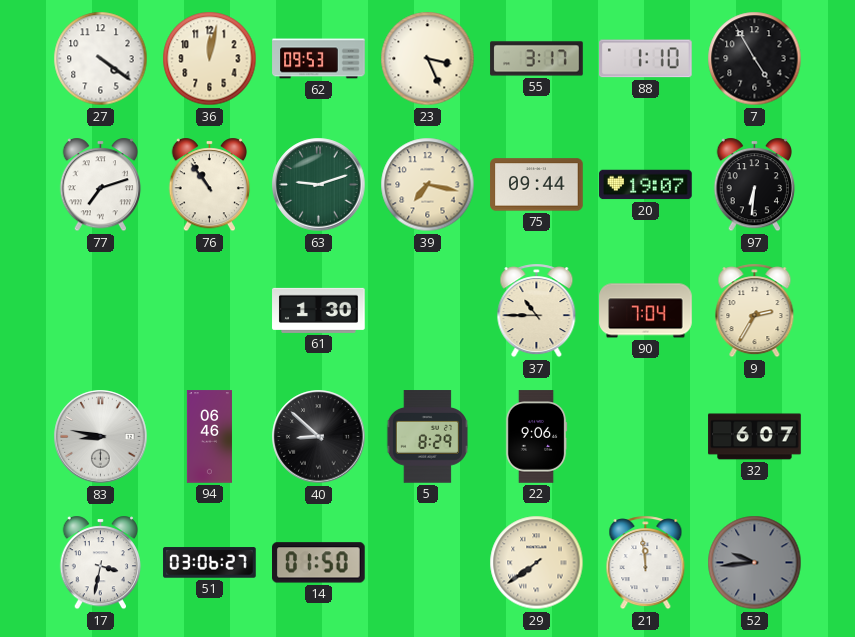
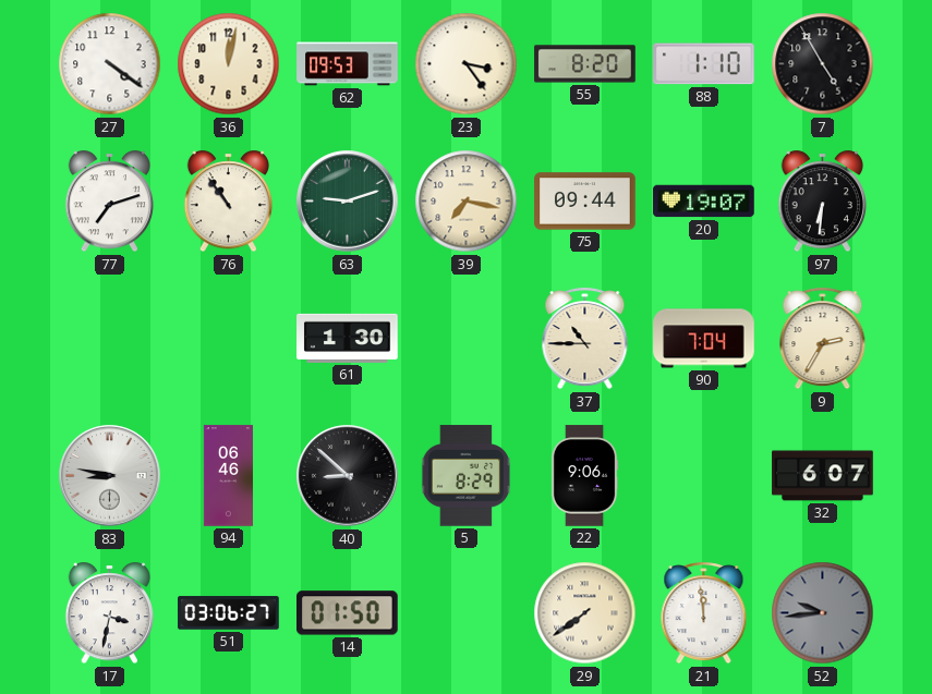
23: 3:26 -> 3:24 (467, 64)
55: 3:17 -> 8:20 (585, 64)
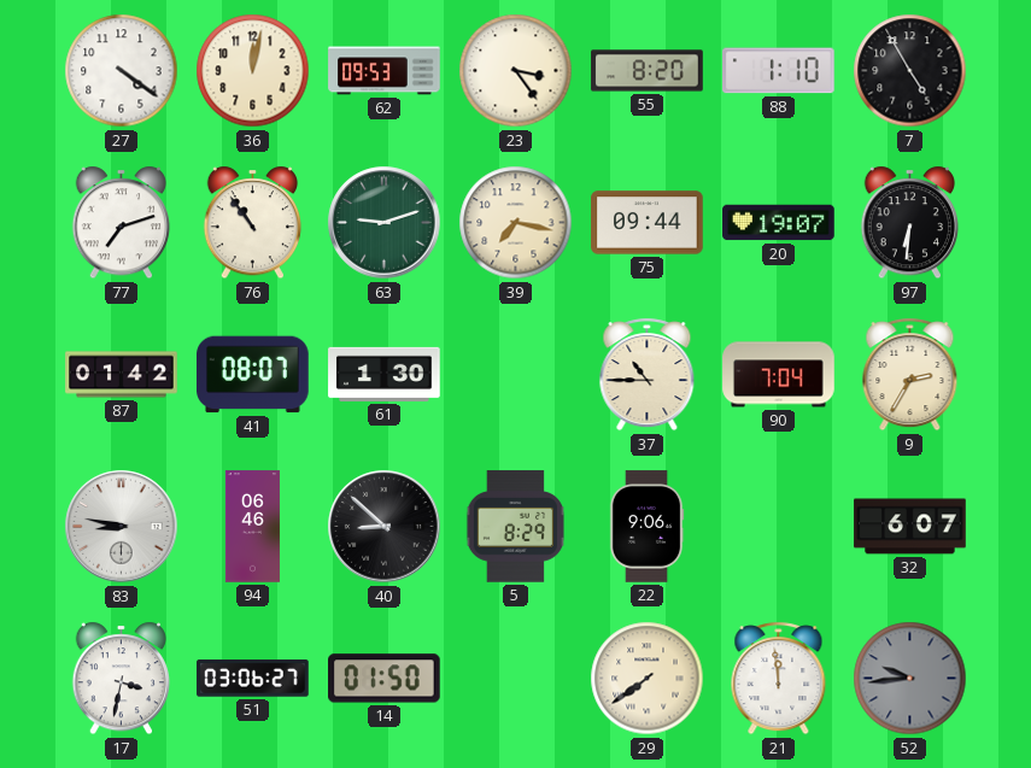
87: none -> 01:42 (122, 375)
41: none -> 08:07 (253, 375)
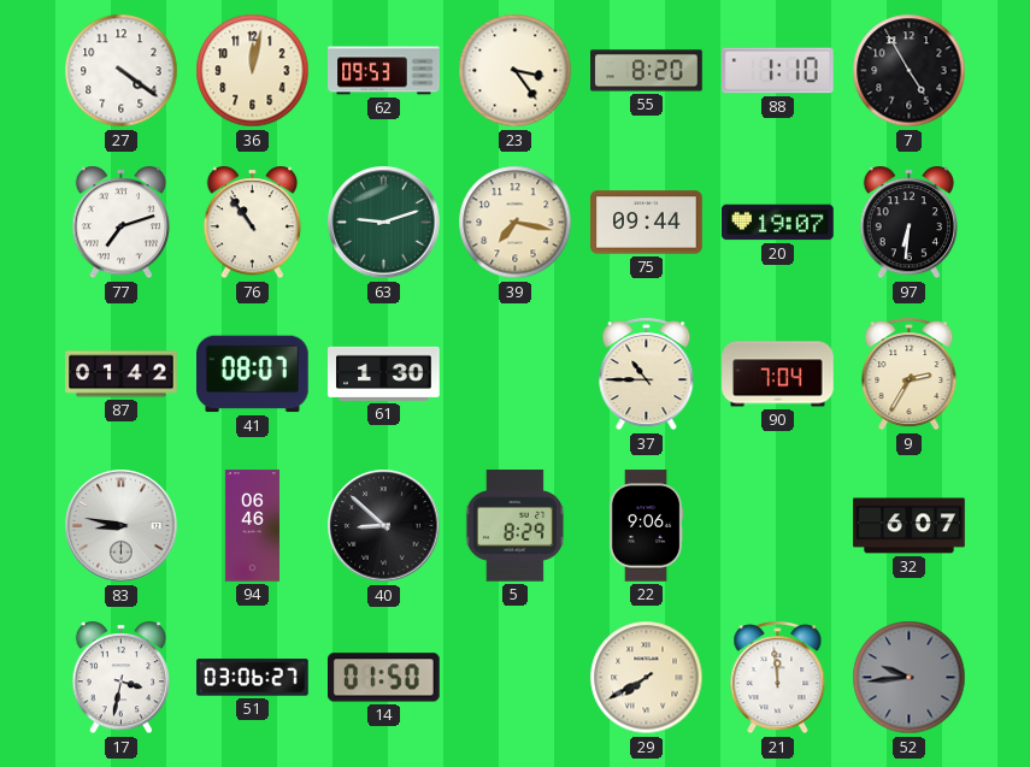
29: 7:39 -> 7:40 (647, 678)
